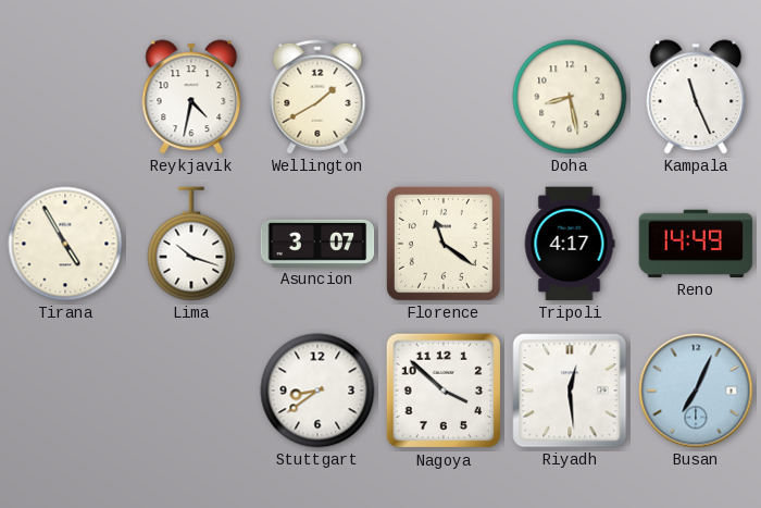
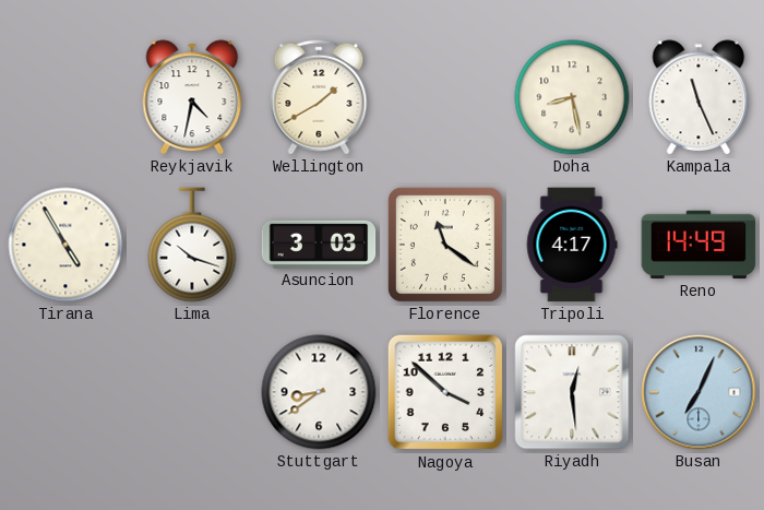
Asuncion: 3:07 -> 3:03 (319, 245)
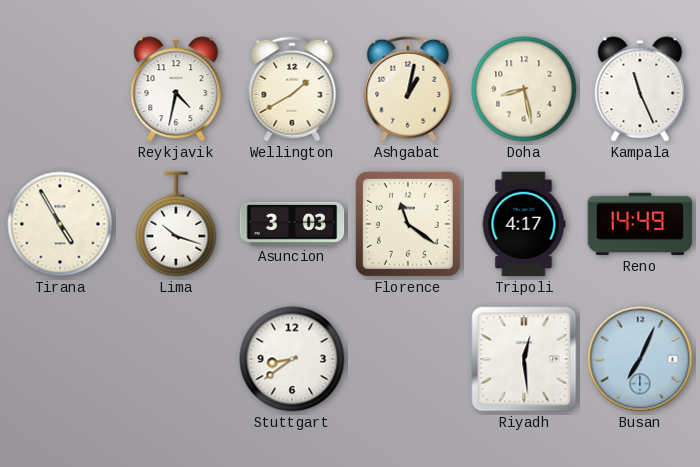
Ashgabat: none -> 1:02 (408, 89)
Nagoya: 3:52 -> none (445, 392)
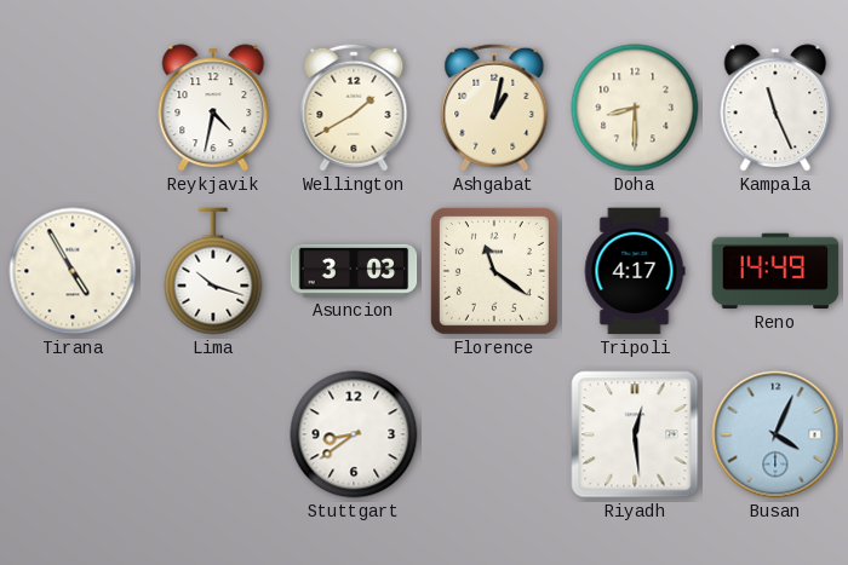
Doha: 8:28 -> 8:30 (635, 108)
Busan: 7:04 -> 4:04 (775, 434)
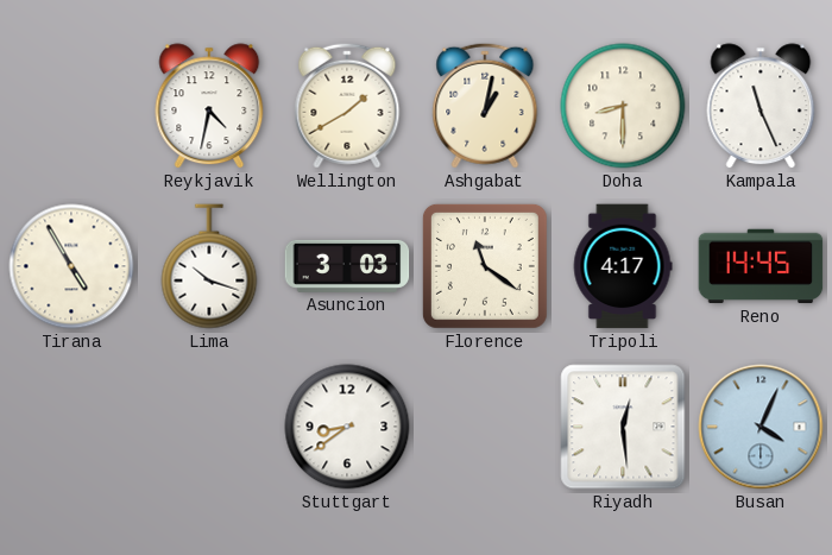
Reno: 14:49 -> 14:45 (761, 266)
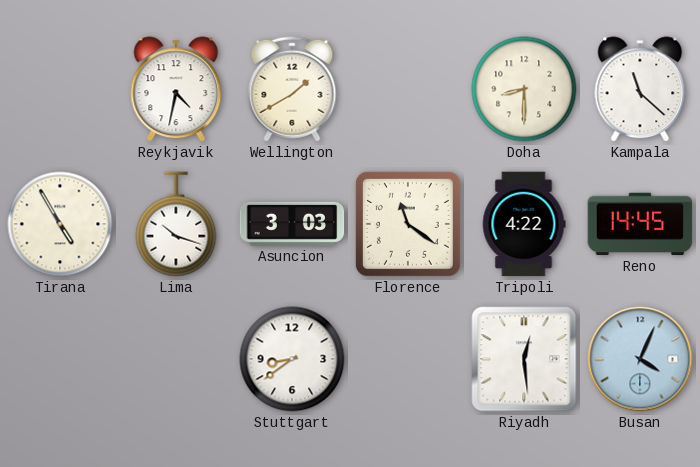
Ashgabat: 1:02 -> none (485, 106)
Kampala: 11:26 -> 11:22 (640, 89)
Tripoli: 4:17 -> 4:22 (524, 224)
